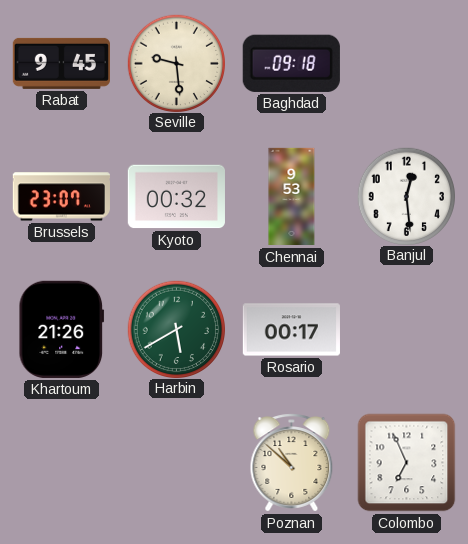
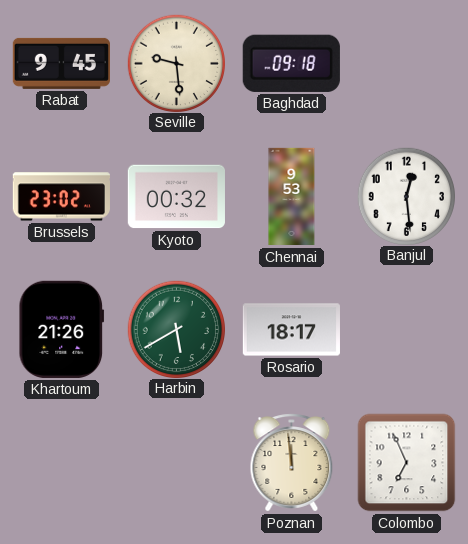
Brussels: 23:07 -> 23:02 (61, 197)
Rosario: 00:17 -> 18:17 (291, 330)
Poznan: 10:52 -> 11:59 (292, 463)
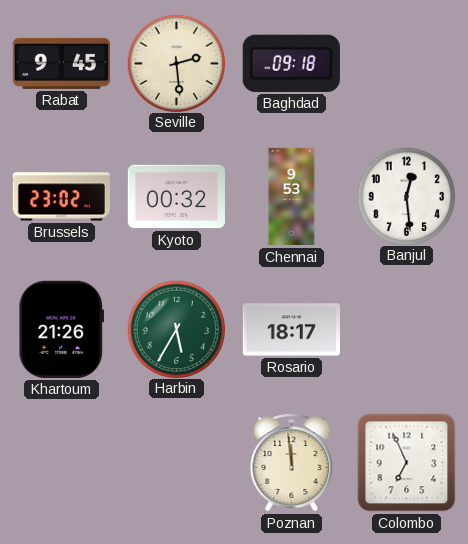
Seville: 9:29 -> 2:29 (176, 63)
Harbin: 5:40 -> 5:35 (176, 329)
